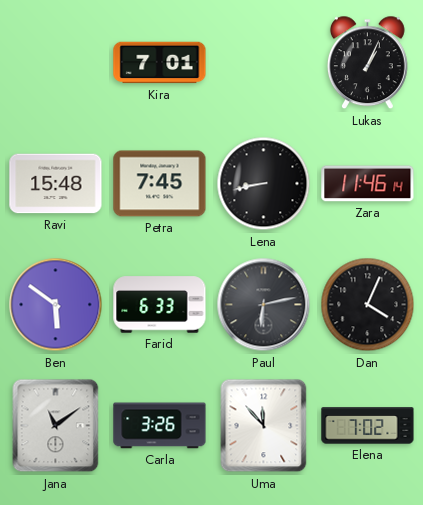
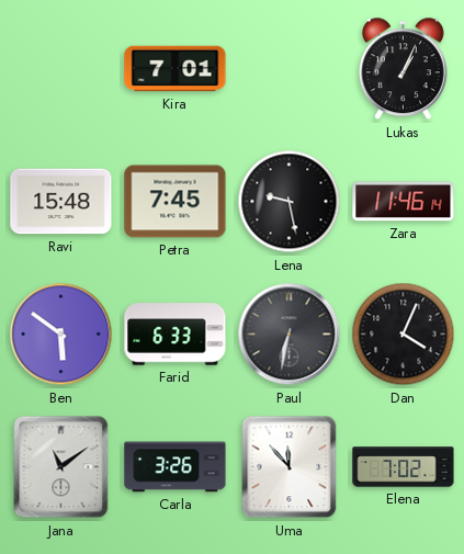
Lena: 8:43 -> 9:28 (290, 202)
Paul: 6:13 -> 6:32 (290, 335)
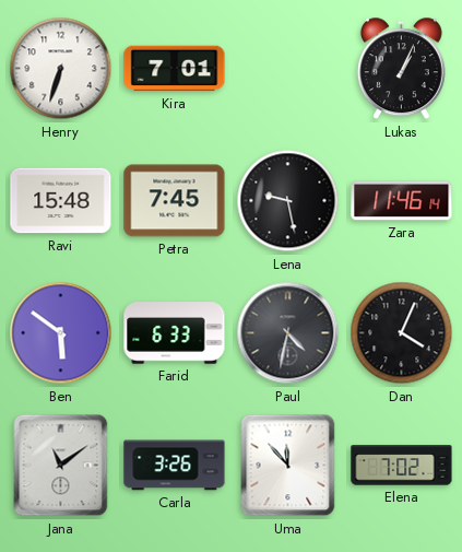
Henry: none -> 6:33 (61, 69)
Paul: 6:32 -> 4:32 (288, 333)
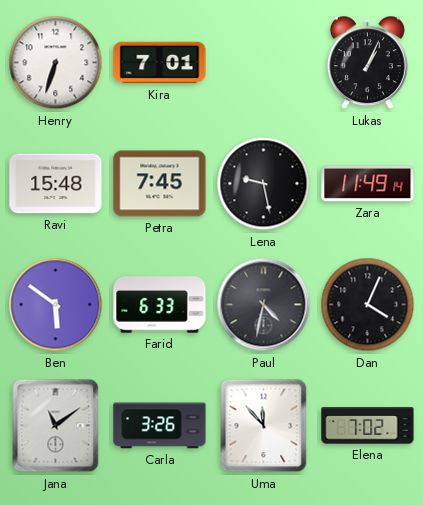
Zara: 11:46 -> 11:49 (368, 184)
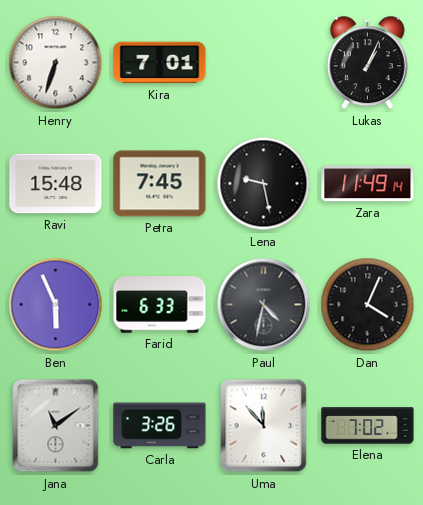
Ben: 5:51 -> 5:56 (56, 305)
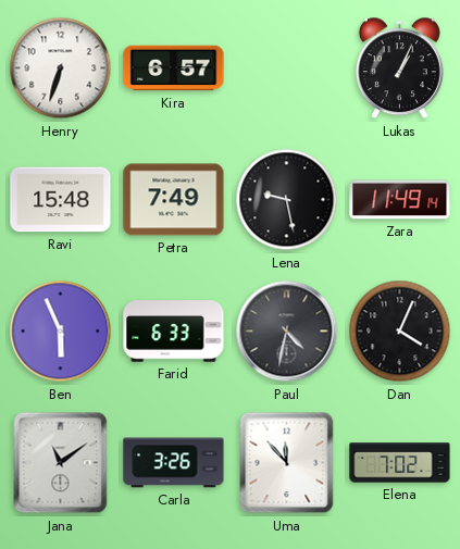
Kira: 7:01 -> 6:57 (174, 68)
Petra: 7:45 -> 7:49 (174, 200)
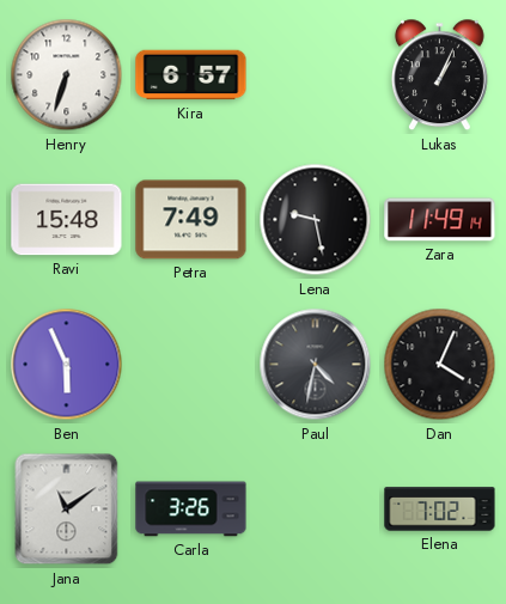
Farid: 6:33 -> none (174, 332)
Uma: 11:53 -> none (287, 463)
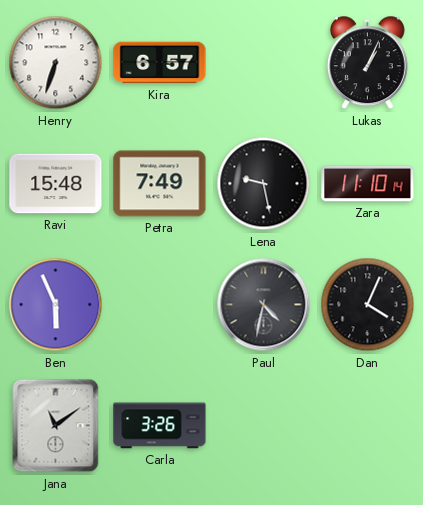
Zara: 11:49 -> 11:10 (368, 184)
Elena: 7:02 -> none (440, 510)
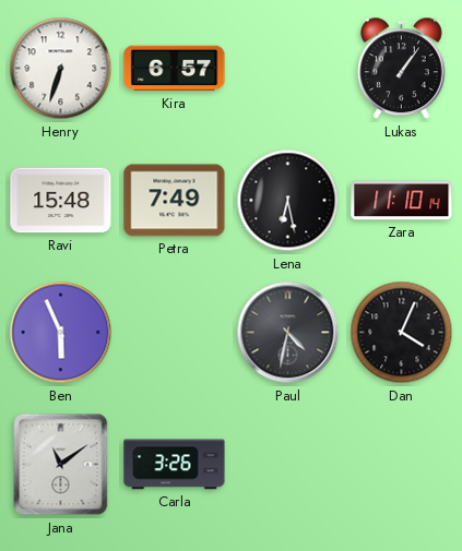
Lukas: 1:04 -> 1:06 (401, 69)
Lena: 9:28 -> 6:28 (288, 201)
